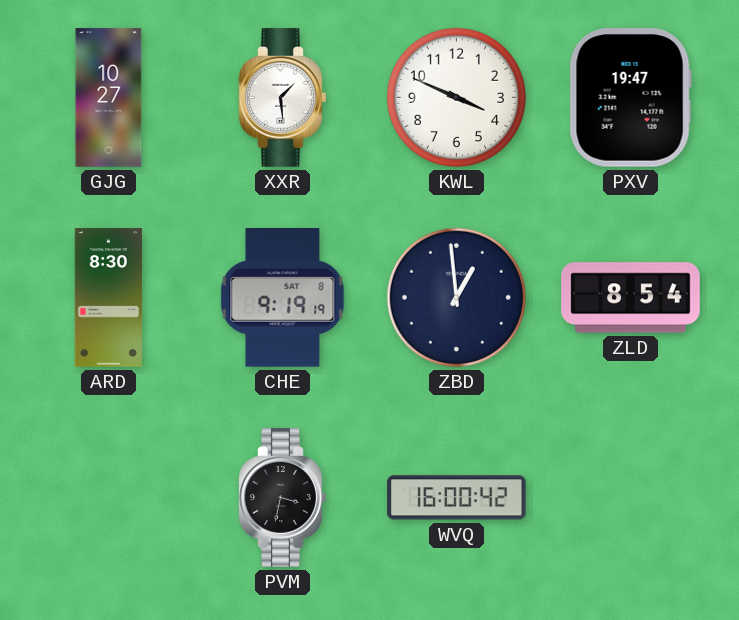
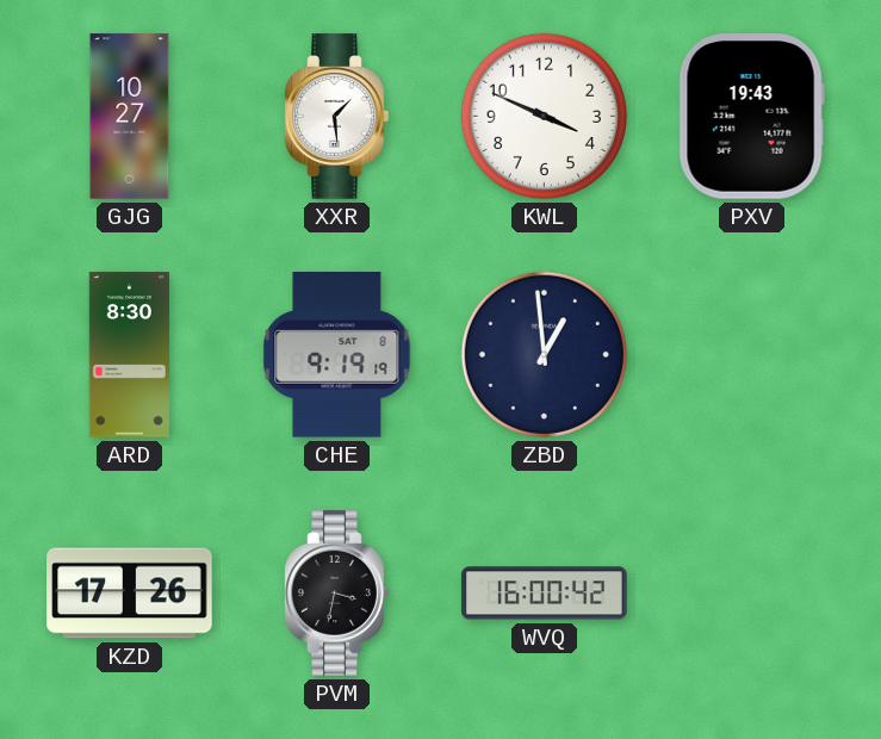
PXV: 19:47 -> 19:43 (751, 117)
ZLD: 8:54 -> none (631, 298)
KZD: none -> 17:26 (130, 594)
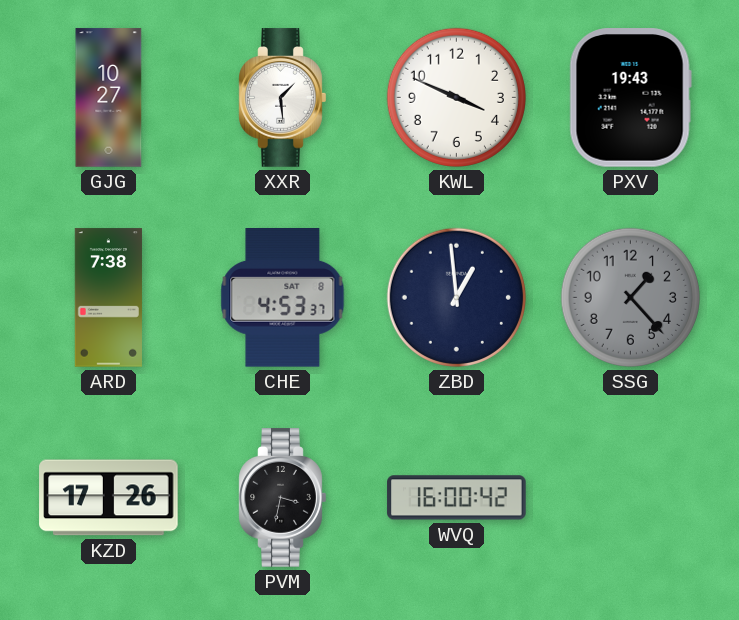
ARD: 8:30 -> 7:38 (108, 298)
CHE: 9:19 -> 4:53 (283, 298)
SSG: none -> 1:23 (630, 297)
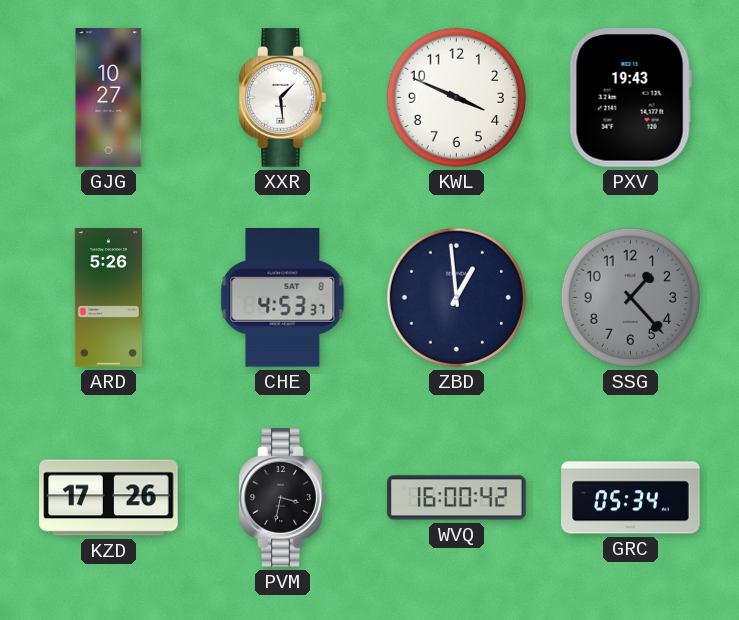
ARD: 7:38 -> 5:26 (108, 298)
GRC: none -> 05:34 (631, 498)
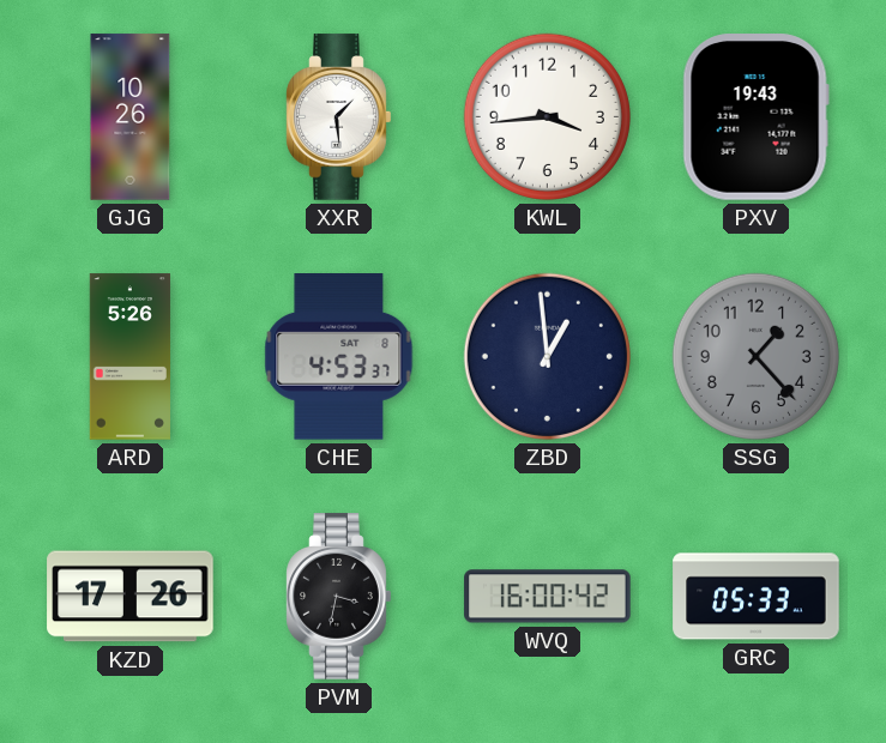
GJG: 10:27 -> 10:26 (131, 117)
KWL: 3:49 -> 3:44 (547, 116)
GRC: 05:34 -> 05:33 (757, 597)
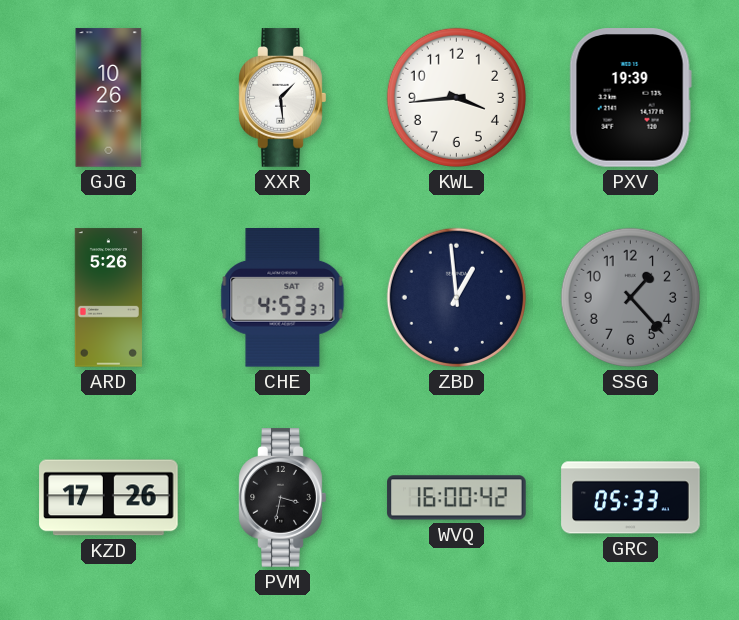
PXV: 19:43 -> 19:39 (630, 98)
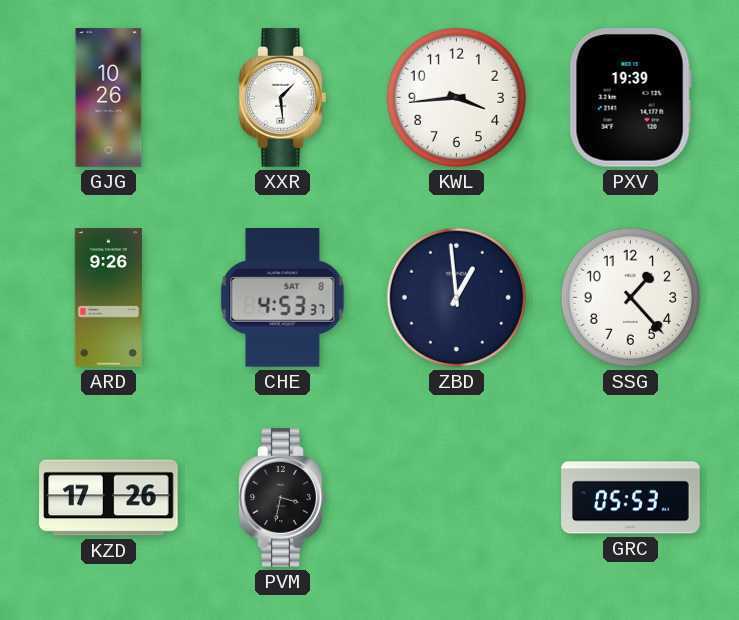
ARD: 5:26 -> 9:26 (108, 298)
SSG dial: grey -> white (630, 297)
WVQ: 16:00 -> none (457, 498)
GRC: 05:33 -> 05:53 (631, 498)
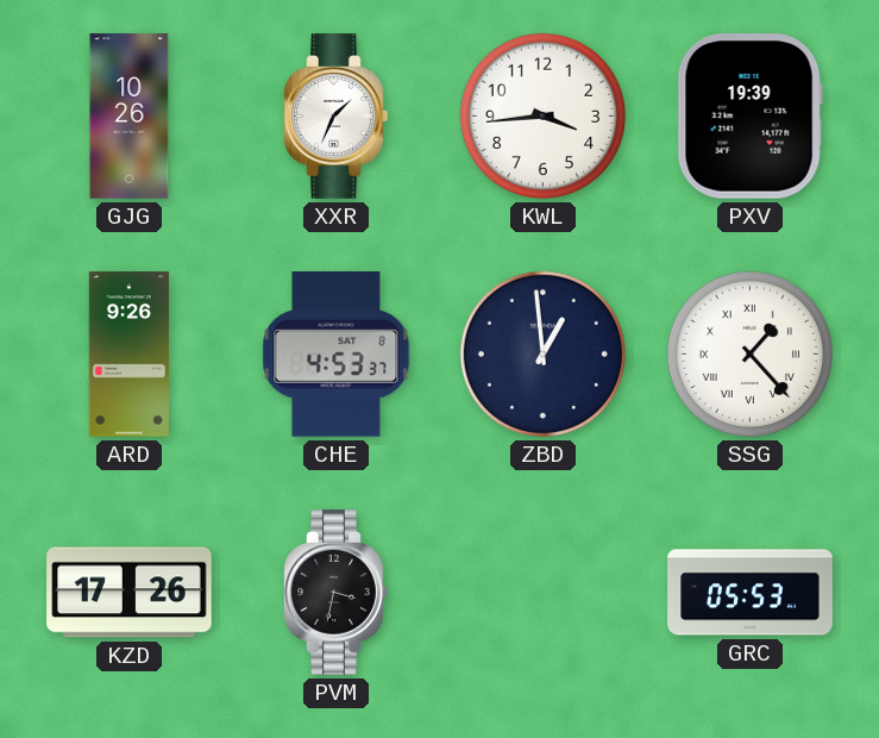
XXR: 1:29 -> 1:34 (337, 117)
SSG numerals: Arabic -> Roman (749, 354)
